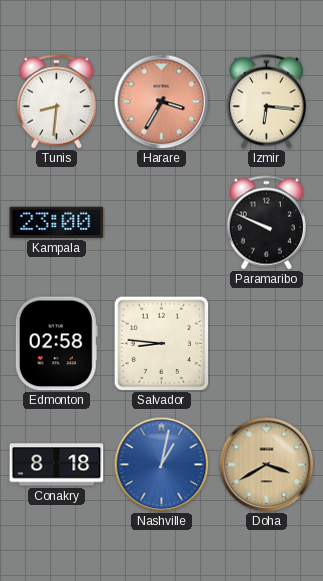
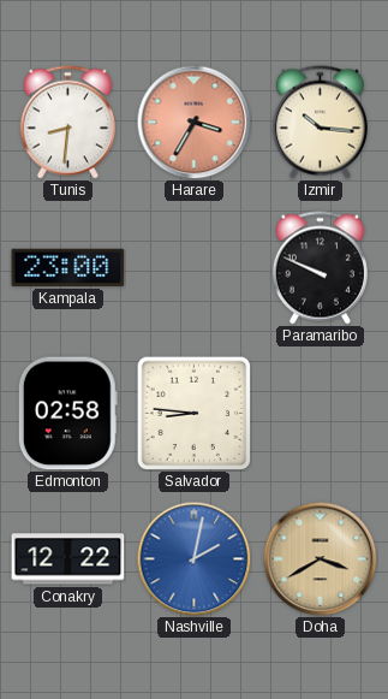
Izmir: 6:16 -> 10:16 (320, 123)
Conakry: 8:18 -> 12:22 (68, 559)
Nashville: 1:02 -> 2:02 (193, 558)
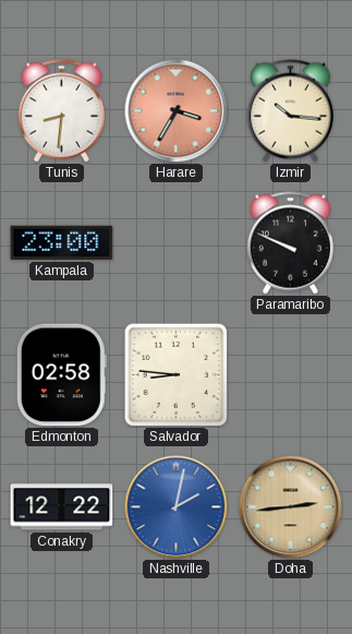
Doha: 3:40 -> 2:44 (290, 506)
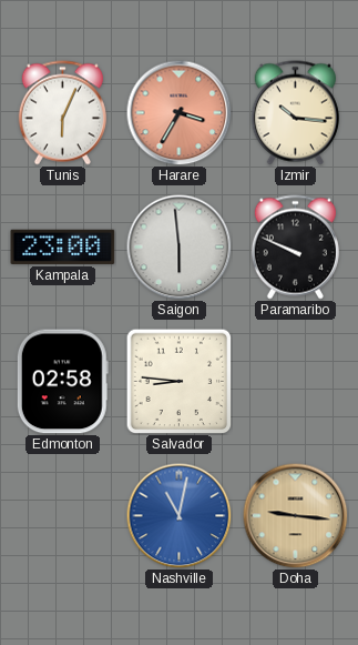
Tunis: 8:31 -> 6:04 (62, 113)
Saigon: none -> 5:59 (178, 246)
Conakry: 12:22 -> none (62, 507)
Nashville: 2:02 -> 11:02 (178, 515)
Doha: 2:44 -> 9:16 (295, 515)
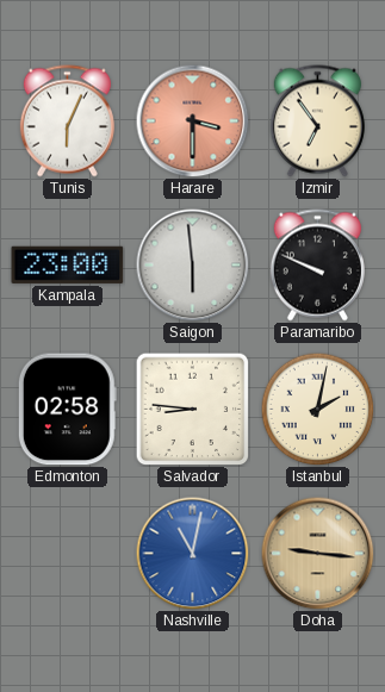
Harare: 3:35 -> 3:30 (192, 120)
Izmir: 10:16 -> 6:54 (317, 121)
Istanbul: none -> 2:02 (317, 409)
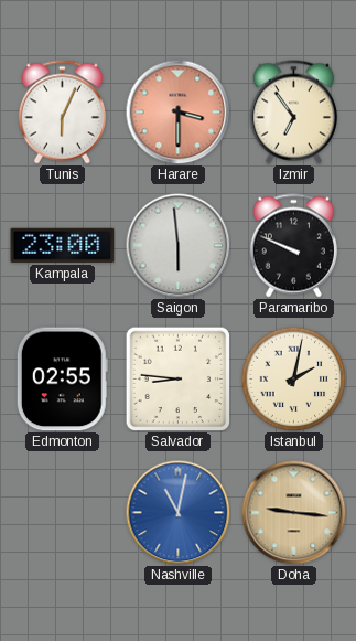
Edmonton: 02:58 -> 02:55 (62, 380)
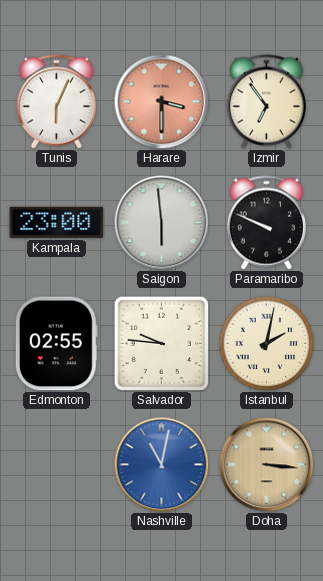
Salvador: 8:46 -> 9:46 (161, 343)
Doha: 9:16 -> 3:16 (266, 464)
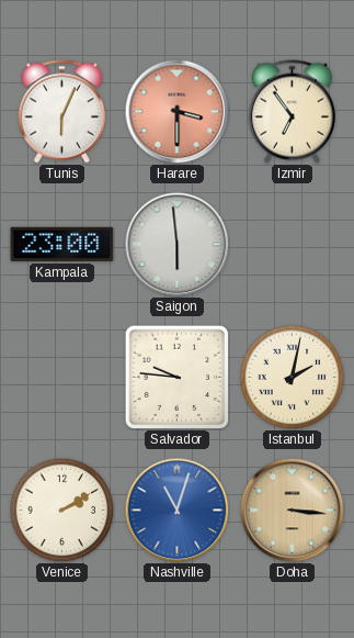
Paramaribo: 9:49 -> none (266, 223)
Edmonton: 02:55 -> none (56, 344)
Venice: none -> 2:10 (61, 510)
Nashville: 11:02 -> 11:03 (176, 510)
